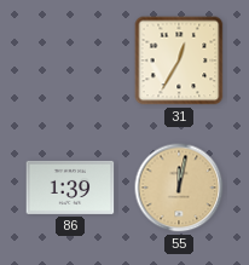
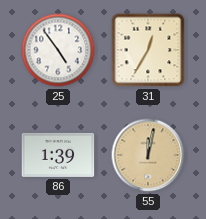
25: none -> 4:54 (58, 50)
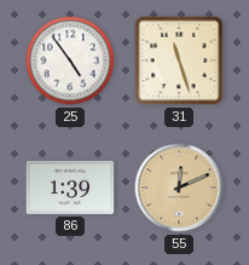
31: 12:35 -> 11:27 (179, 61)
55: 12:02 -> 12:11 (179, 188)
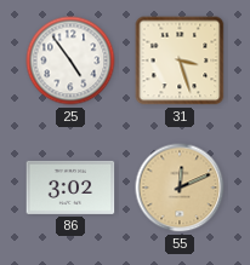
31: 11:27 -> 3:27 (180, 61)
86: 1:39 -> 3:02 (70, 188)
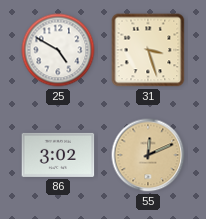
25: 4:54 -> 4:50 (58, 50)
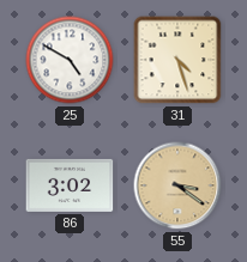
31: 3:27 -> 4:27 (177, 60)
55: 12:11 -> 3:21 (177, 185)
